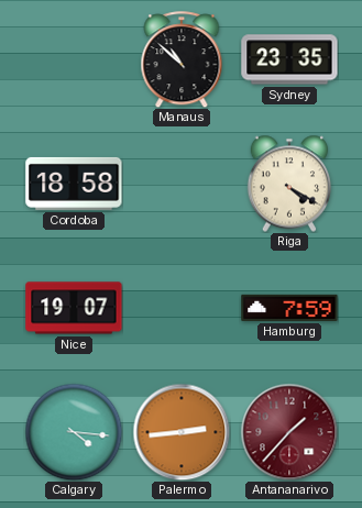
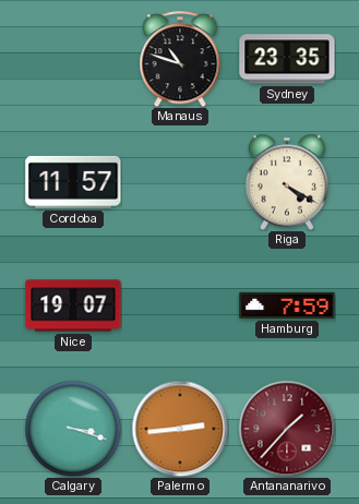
Manaus: 10:52 -> 10:48 (180, 59)
Cordoba: 18:58 -> 11:57 (73, 182)
Calgary: 4:16 -> 3:18 (73, 429)
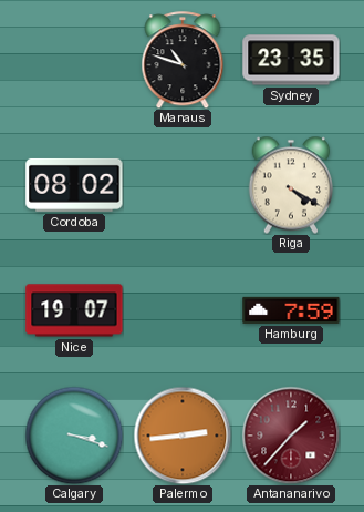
Cordoba: 11:57 -> 08:02 (74, 185)
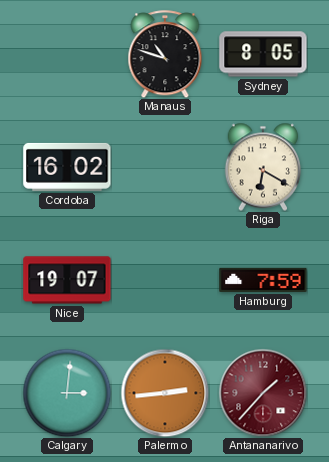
Sydney: 23:35 -> 8:05 (263, 54)
Cordoba: 08:02 -> 16:02 (67, 167)
Riga: 4:20 -> 6:20 (263, 167)
Calgary: 3:18 -> 3:01 (67, 393)
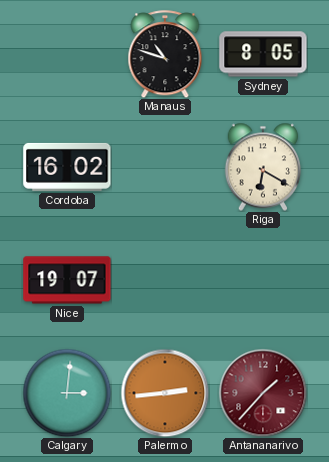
Hamburg: 7:59 -> none (263, 280)
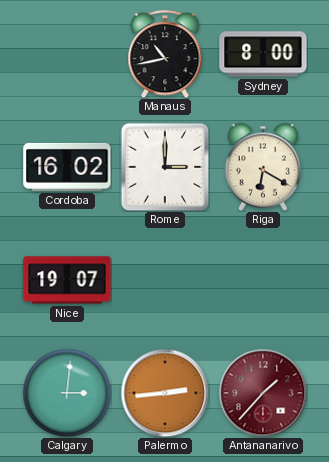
Manaus: 10:48 -> 10:43 (165, 54)
Sydney: 8:05 -> 8:00 (263, 54)
Rome: none -> 3:00 (165, 167)
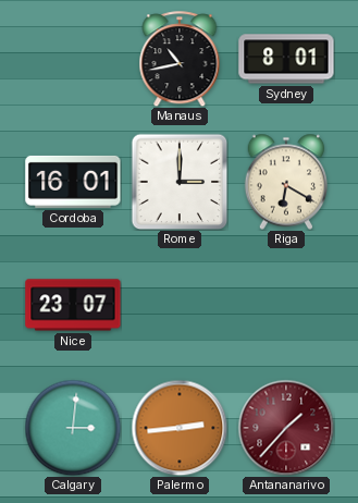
Sydney: 8:00 -> 8:01 (286, 59)
Cordoba: 16:02 -> 16:01 (73, 182)
Nice: 19:07 -> 23:07 (73, 305)
